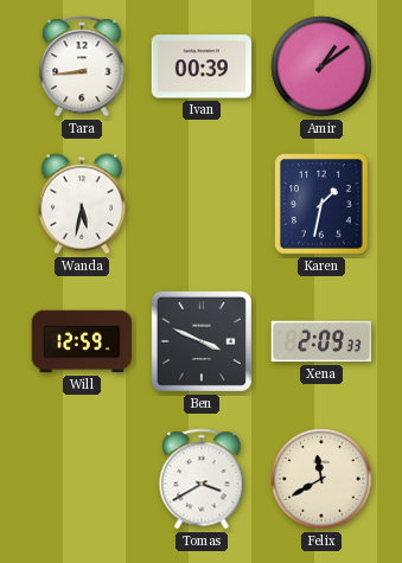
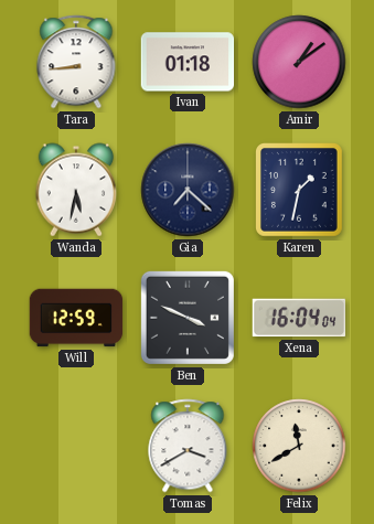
Ivan: 00:39 -> 01:18 (188, 62)
Gia: none -> 7:22 (188, 190)
Xena: 2:09 -> 16:04 (299, 318)
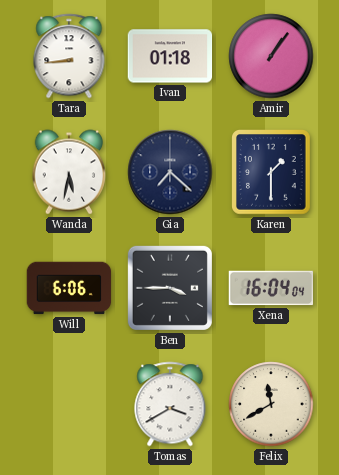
Amir: 1:09 -> 1:06 (271, 56)
Karen: 1:32 -> 1:30 (272, 173)
Will: 12:59 -> 6:06 (69, 288)
Ben: 3:49 -> 3:45 (170, 288)
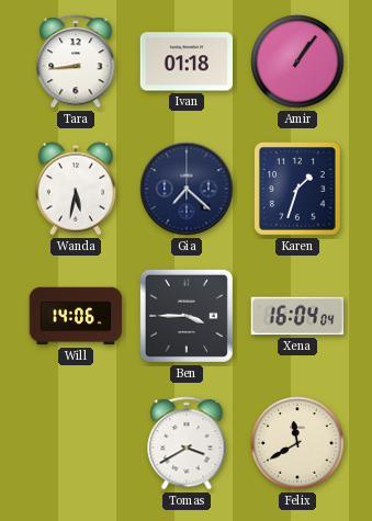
Karen: 1:30 -> 1:33 (298, 190)
Will: 6:06 -> 14:06 (76, 316)
